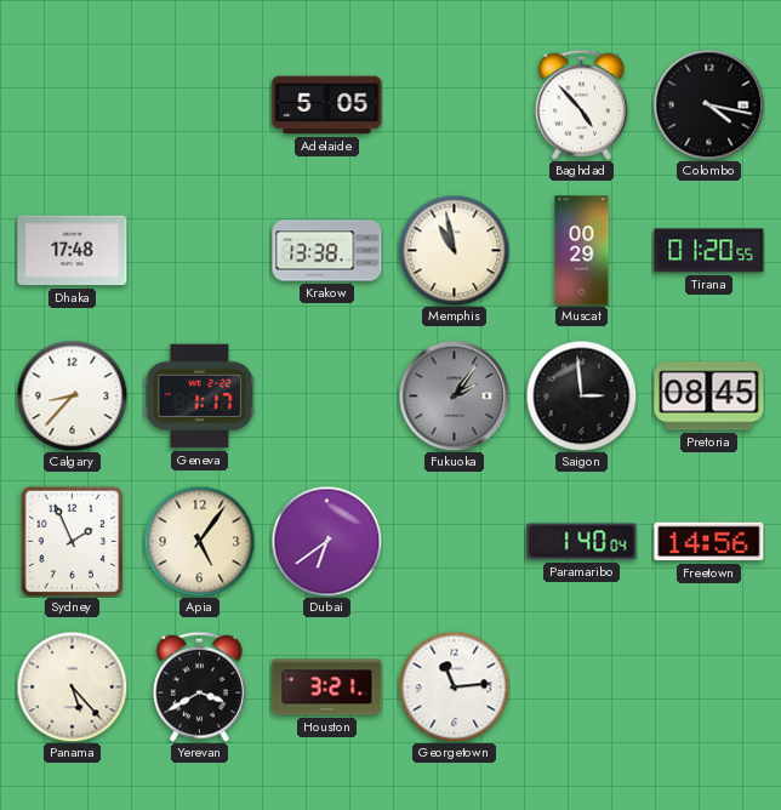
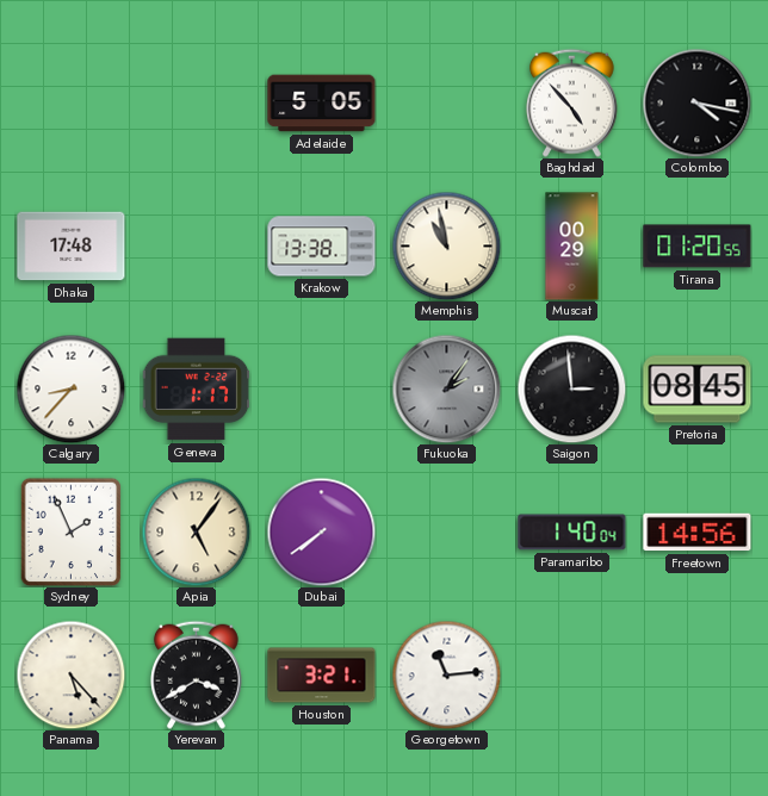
Dubai: 6:39 -> 7:39 (321, 531)
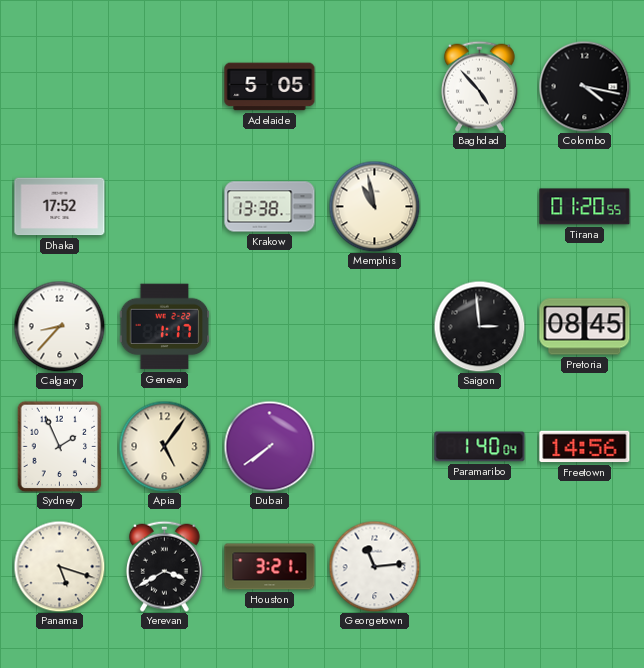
Dhaka: 17:48 -> 17:52 (60, 207)
Muscat: 00:29 -> none (572, 247)
Fukuoka: 2:06 -> none (446, 388)
Panama: 5:23 -> 5:18 (59, 566)
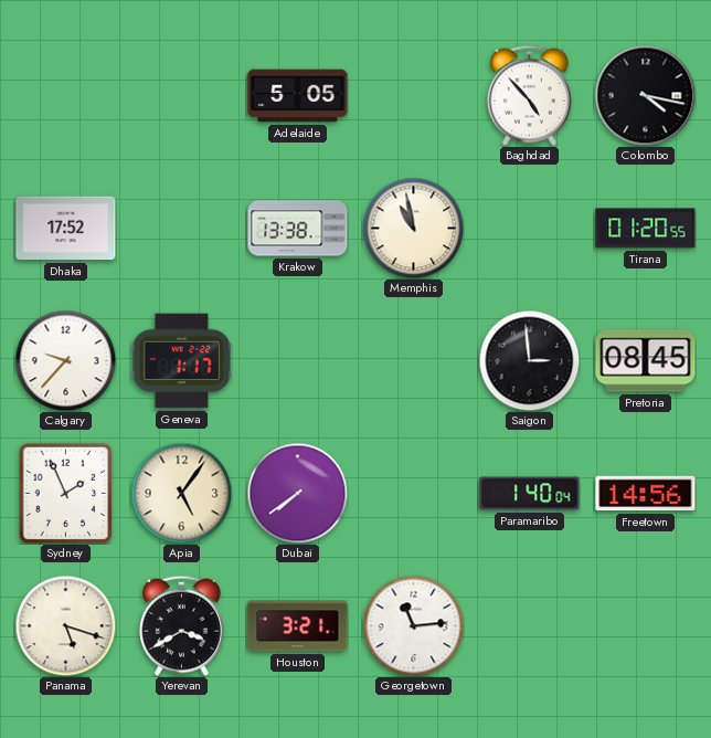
Calgary: 8:37 -> 9:37 (65, 360)
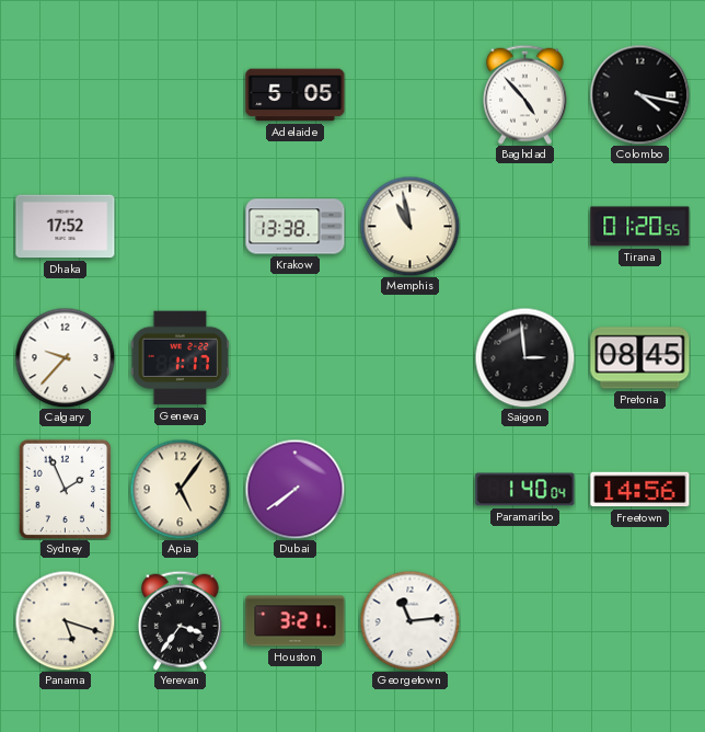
Yerevan: 3:40 -> 3:36 (180, 620)
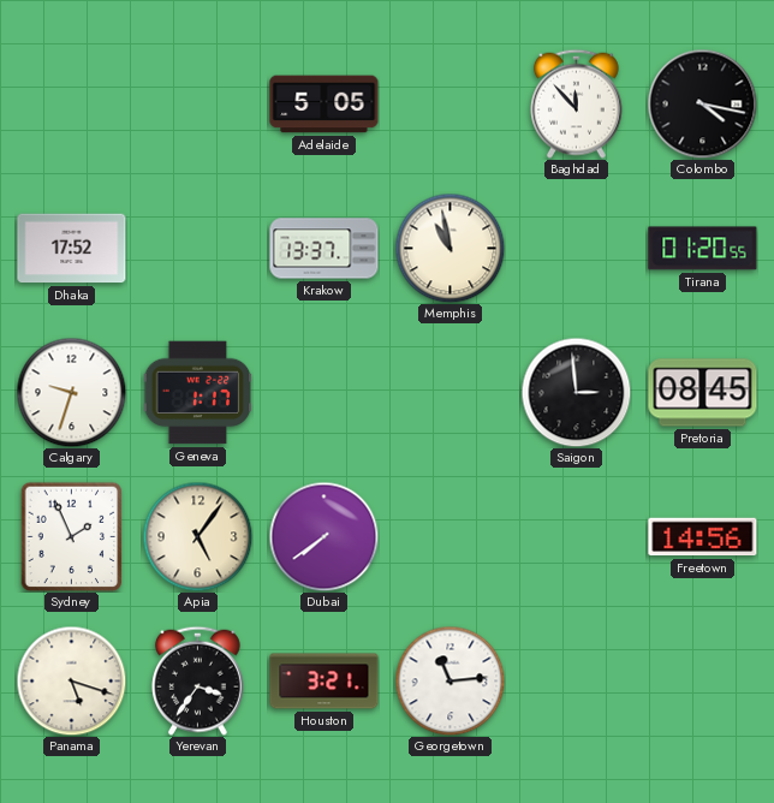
Baghdad: 4:53 -> 11:53 (576, 103)
Krakow: 13:38 -> 13:37 (325, 249)
Calgary: 9:37 -> 9:33 (71, 392)
Paramaribo: 1:40 -> none (525, 490)
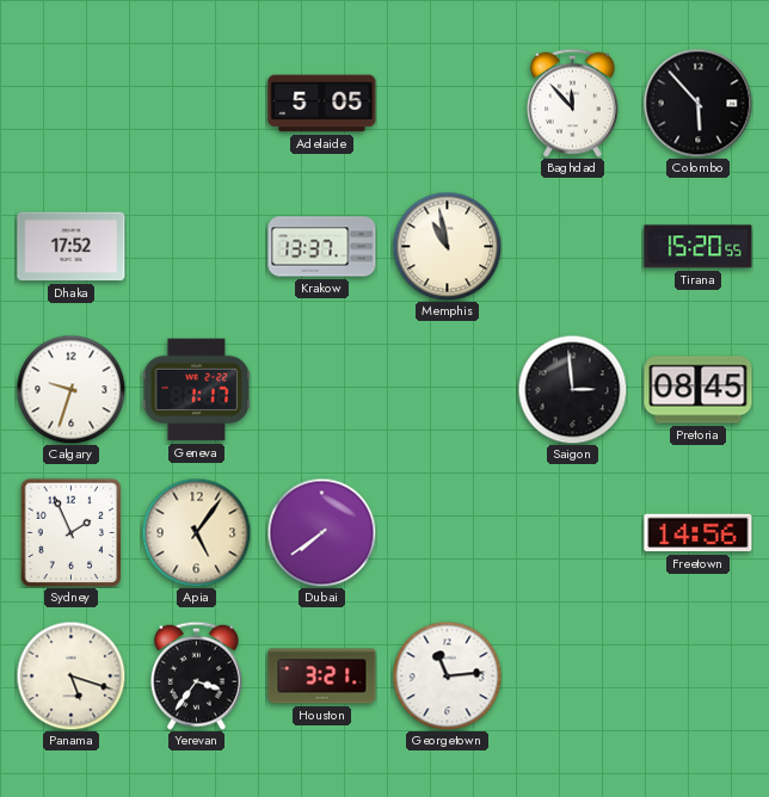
Colombo: 4:17 -> 5:53 (697, 103)
Tirana: 01:20 -> 15:20 (699, 247)
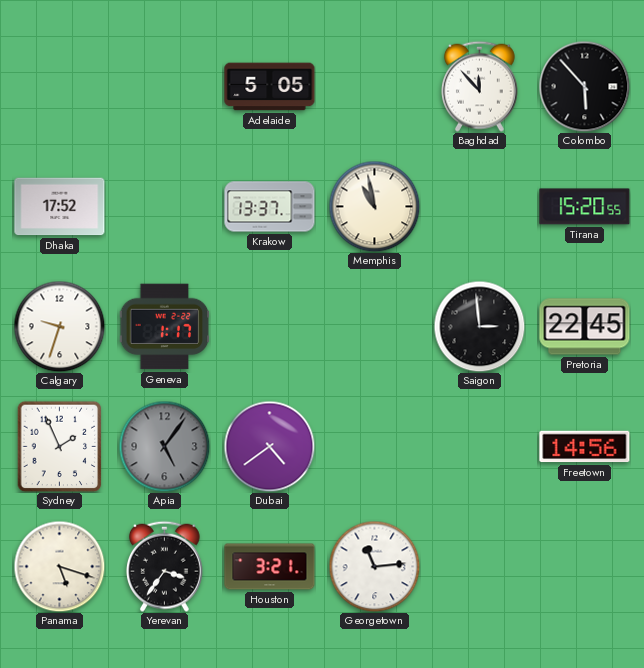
Pretoria: 08:45 -> 22:45 (585, 327)
Apia dial: cream -> grey (164, 446)
Dubai: 7:39 -> 4:39 (269, 446)
